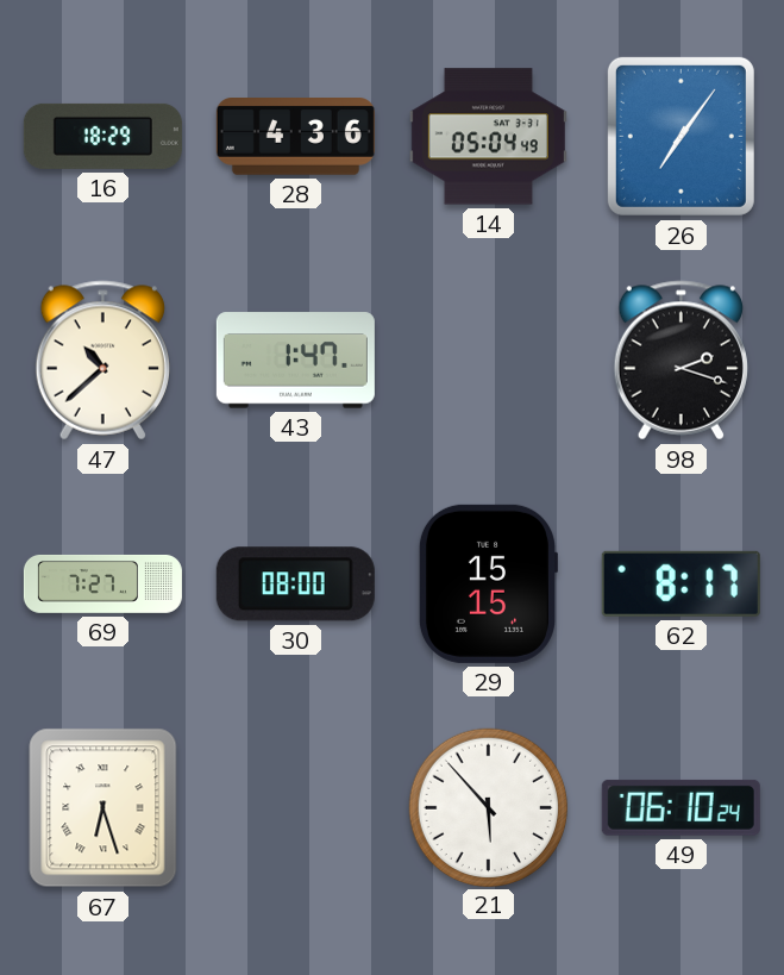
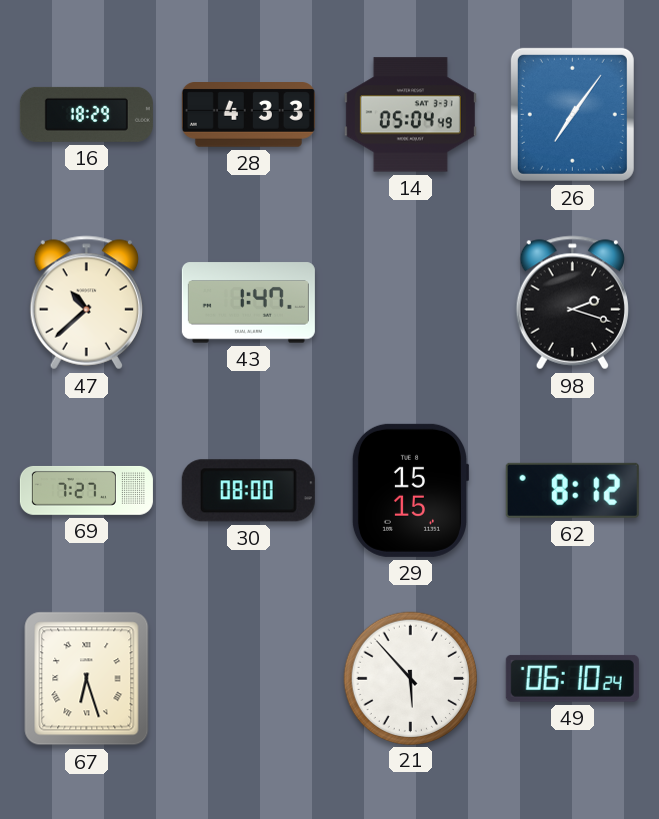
28: 4:36 -> 4:33 (248, 115)
62: 8:17 -> 8:12 (572, 490)
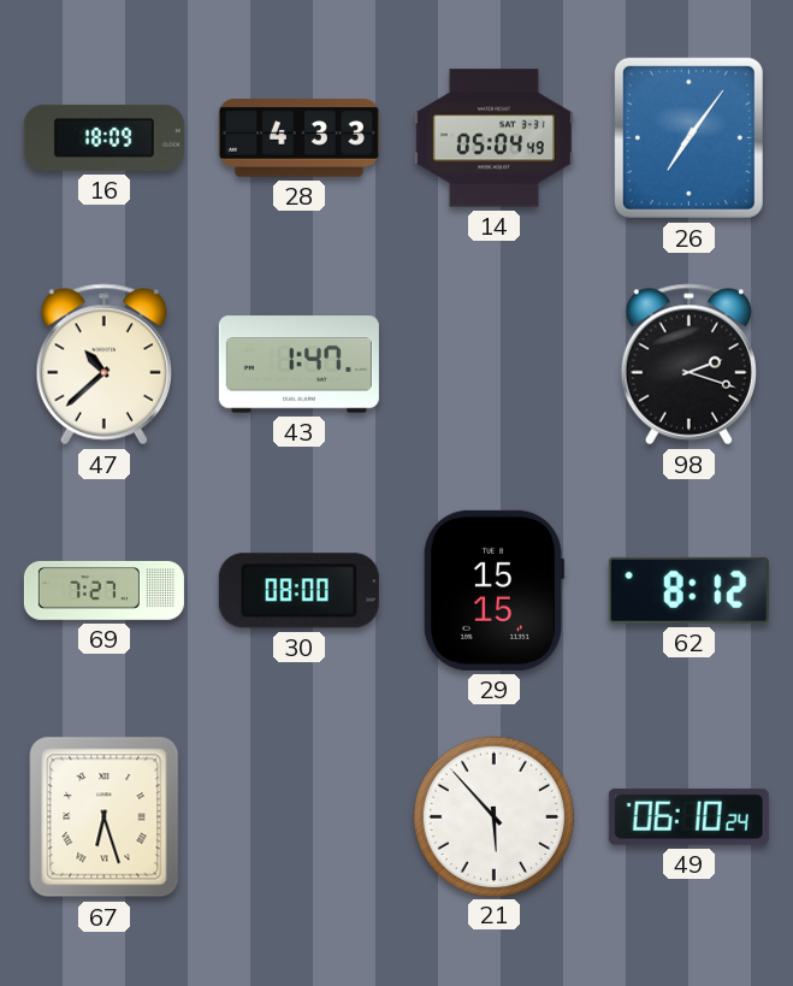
16: 18:29 -> 18:09 (103, 137)
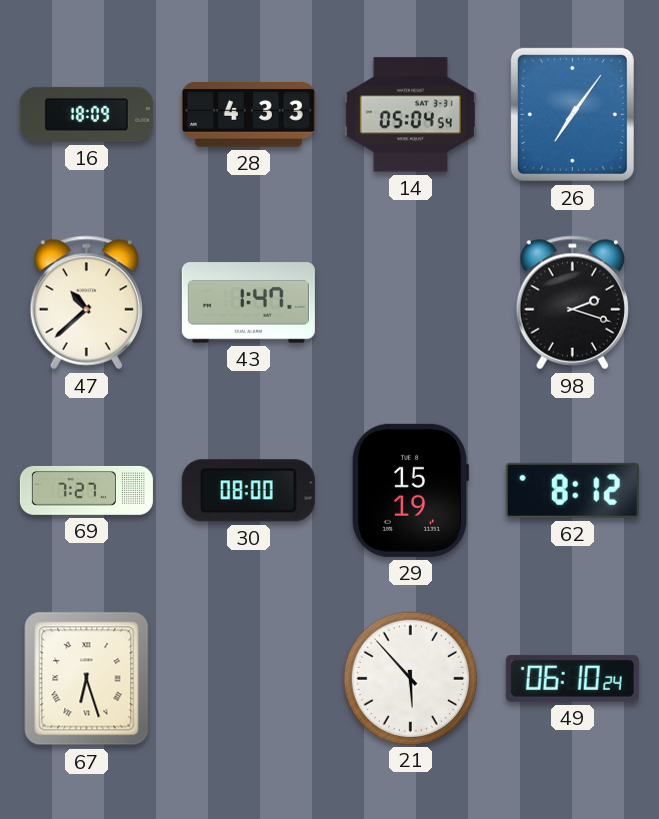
14: 05:04:49 -> 05:04:54 (410, 115)
29: 15:15 -> 15:19 (409, 490)
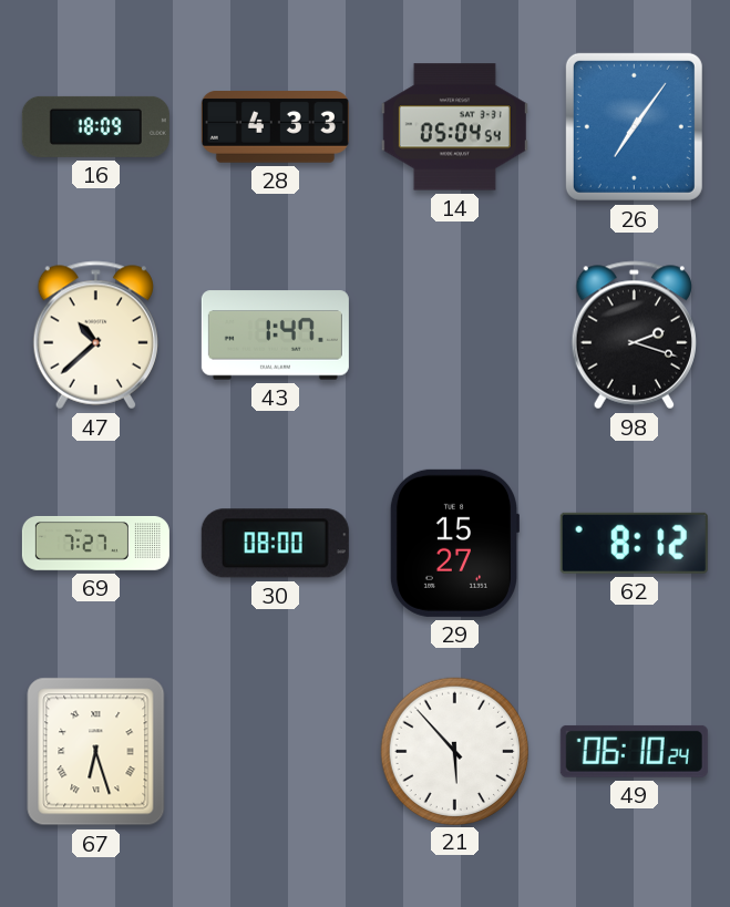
29: 15:19 -> 15:27 (453, 543)
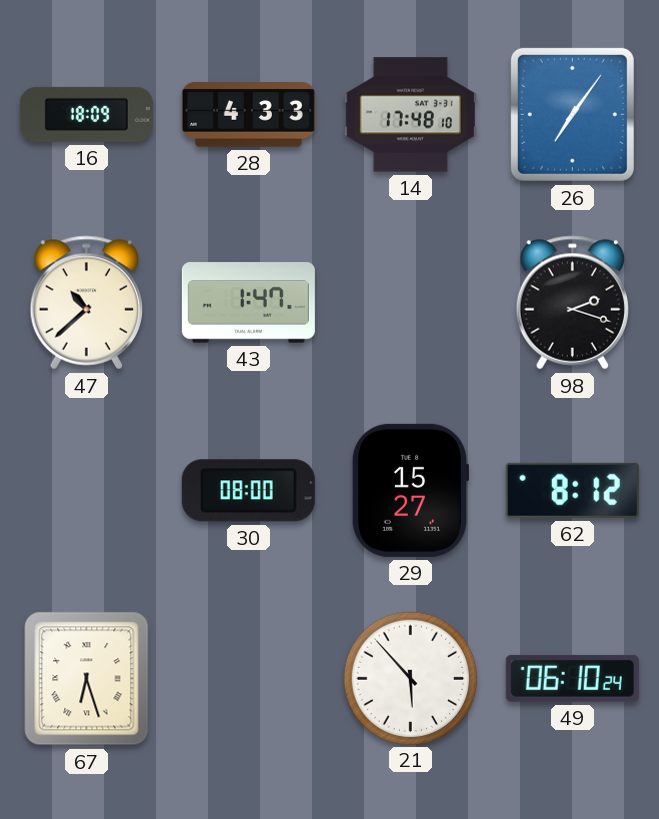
14: 05:04 -> 17:48 (410, 115)
69: 7:27 -> none (95, 543)
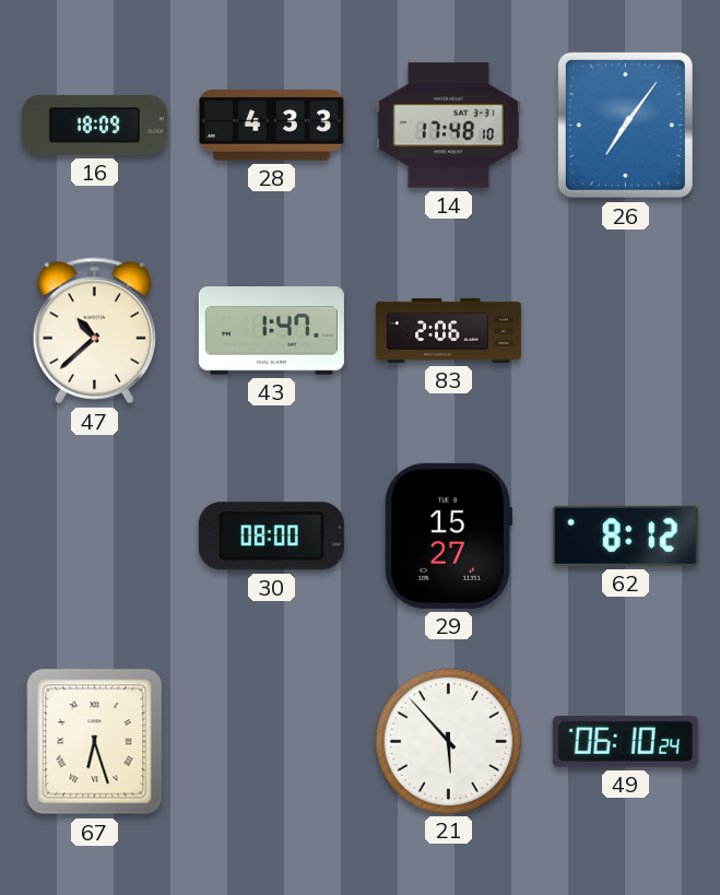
83: none -> 2:06 (448, 330)
98: 2:18 -> none (572, 303)
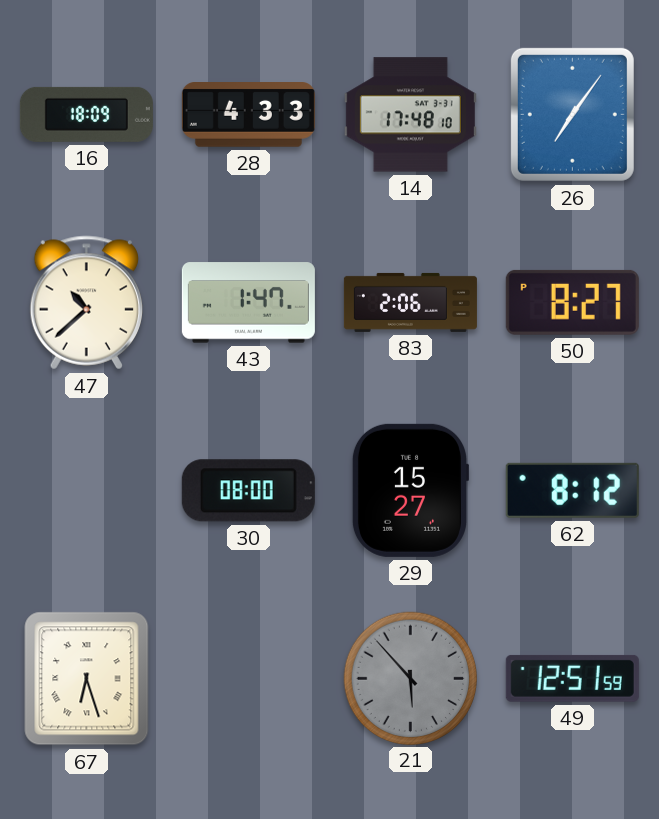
50: none -> 8:27 (572, 302)
21 dial: white -> grey (410, 678)
49: 06:10 -> 12:51 (572, 678)
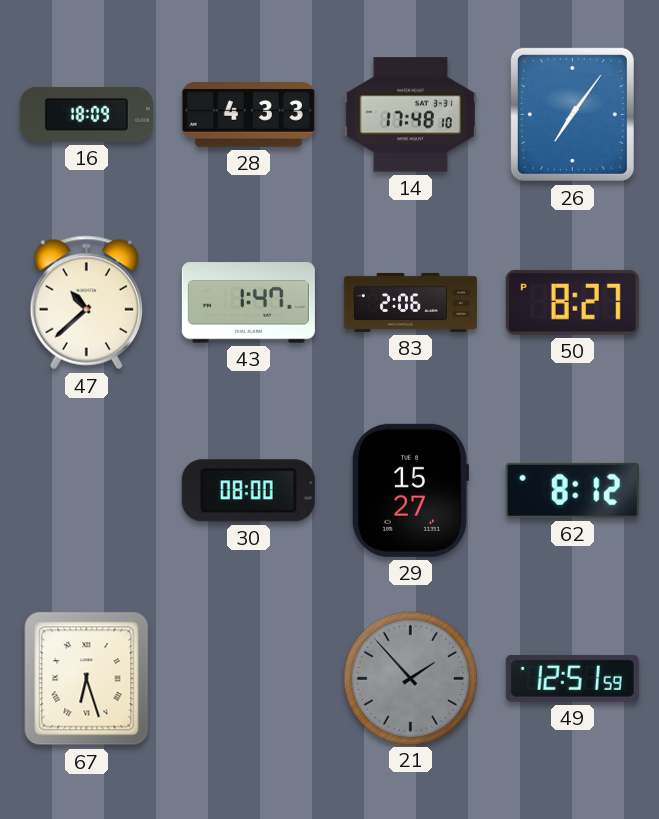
21: 5:53 -> 1:53 (410, 678)
